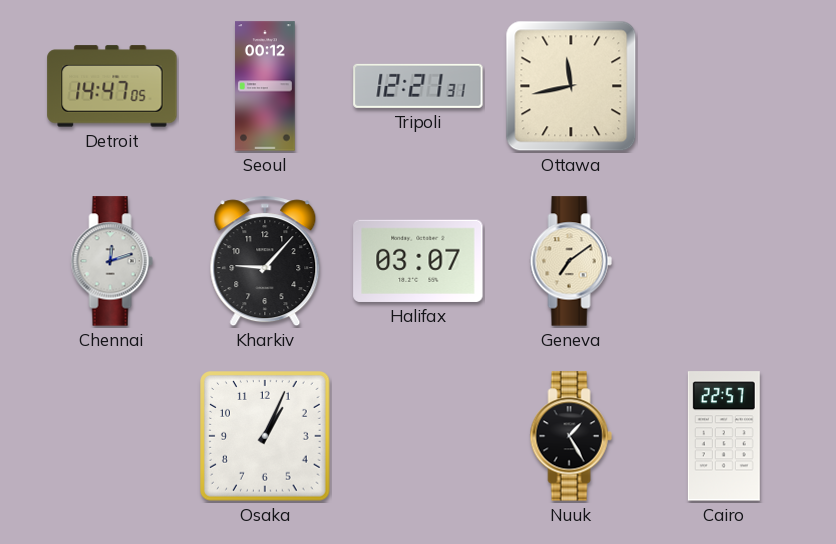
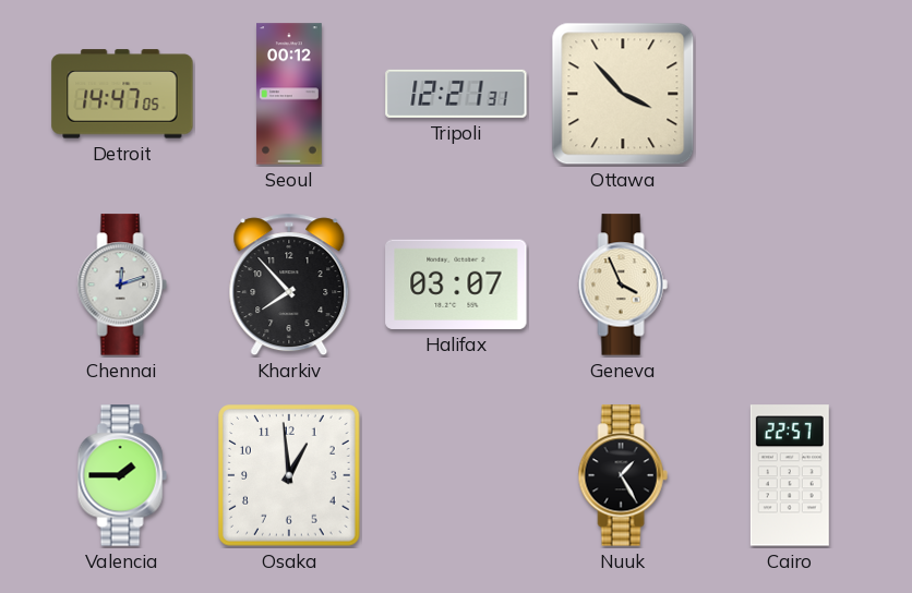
Ottawa: 11:43 -> 3:53 (623, 94)
Kharkiv: 9:07 -> 7:53 (289, 285)
Geneva: 7:09 -> 3:56 (623, 285)
Valencia: none -> 1:45 (122, 475)
Osaka: 1:04 -> 12:59 (290, 476)
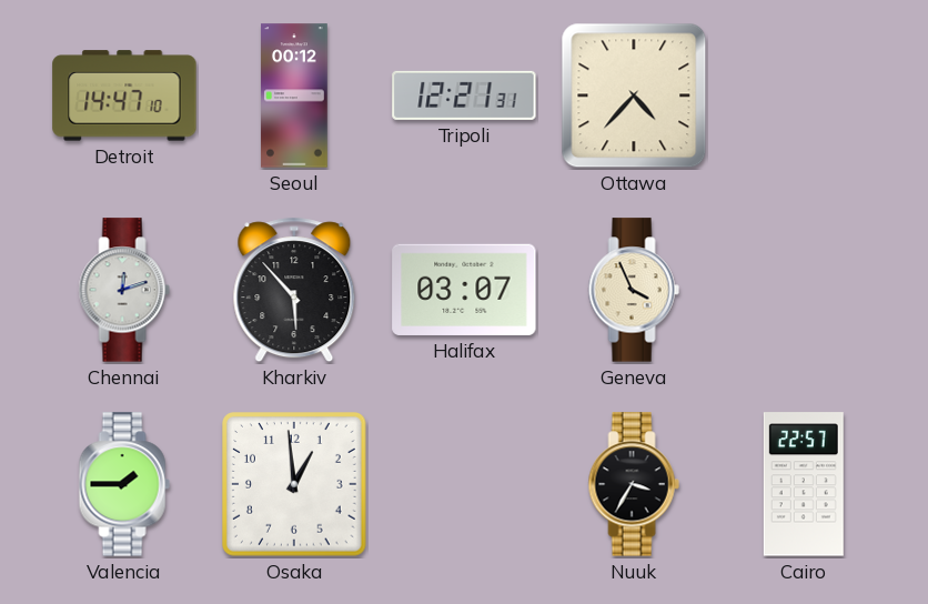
Detroit: 14:47:05 -> 14:47:10 (124, 95)
Ottawa: 3:53 -> 4:37 (634, 95)
Kharkiv: 7:53 -> 5:53 (294, 290)
Nuuk: 1:25 -> 3:35 (634, 484)
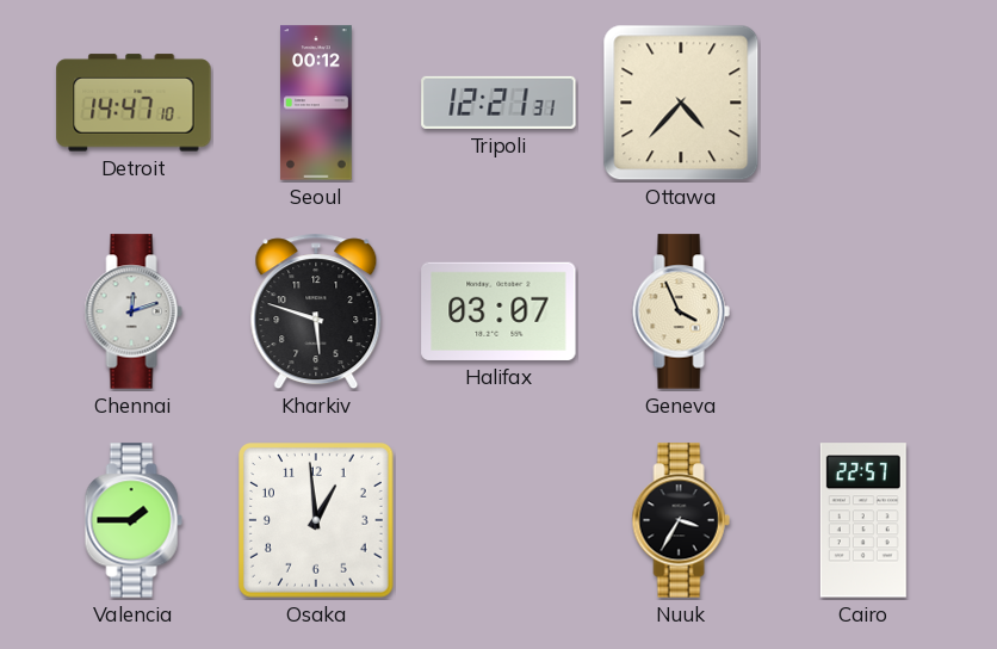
Kharkiv: 5:53 -> 5:48 (316, 311)
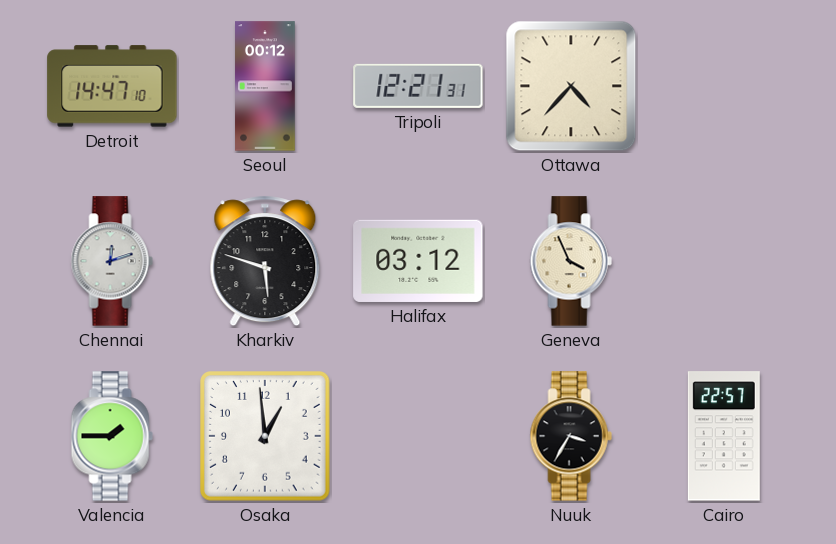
Halifax: 03:07 -> 03:12 (418, 261)
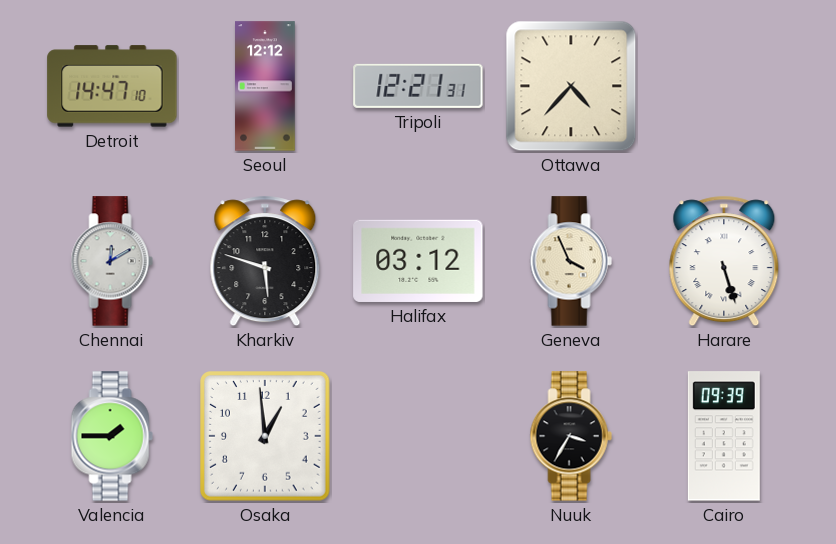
Seoul: 00:12 -> 12:12 (265, 86)
Chennai: 12:12 -> 12:10 (112, 261)
Harare: none -> 5:27 (724, 261)
Cairo: 22:57 -> 09:39 (724, 436)
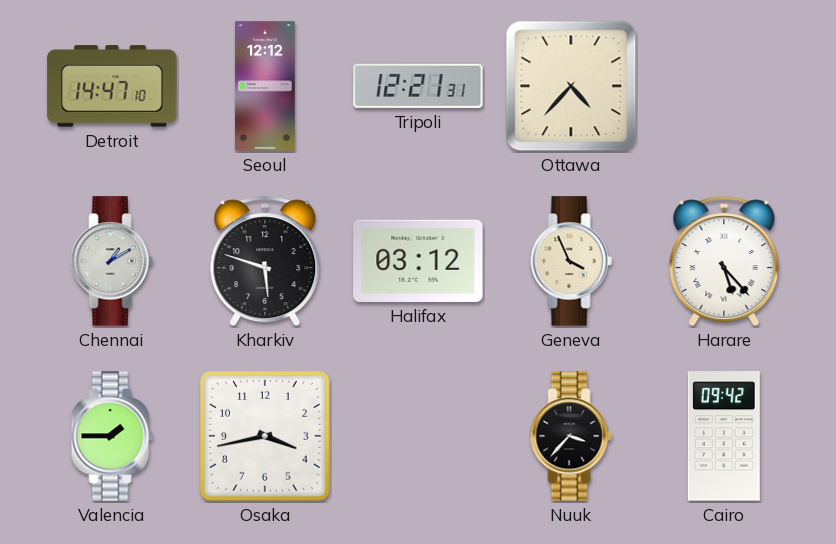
Chennai: 12:10 -> 1:10 (112, 261)
Harare: 5:27 -> 5:23 (724, 261)
Osaka: 12:59 -> 3:43 (266, 437)
Nuuk: 3:35 -> 3:37 (571, 436)
Cairo: 09:39 -> 09:42 (724, 436)
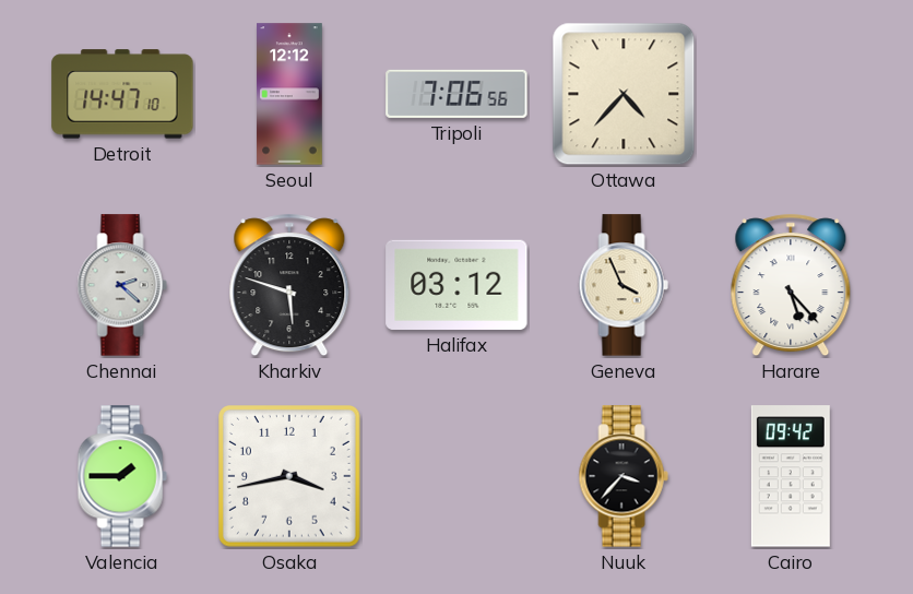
Tripoli: 12:21 -> 7:06 (456, 94)
Chennai: 1:10 -> 2:22 (122, 285)
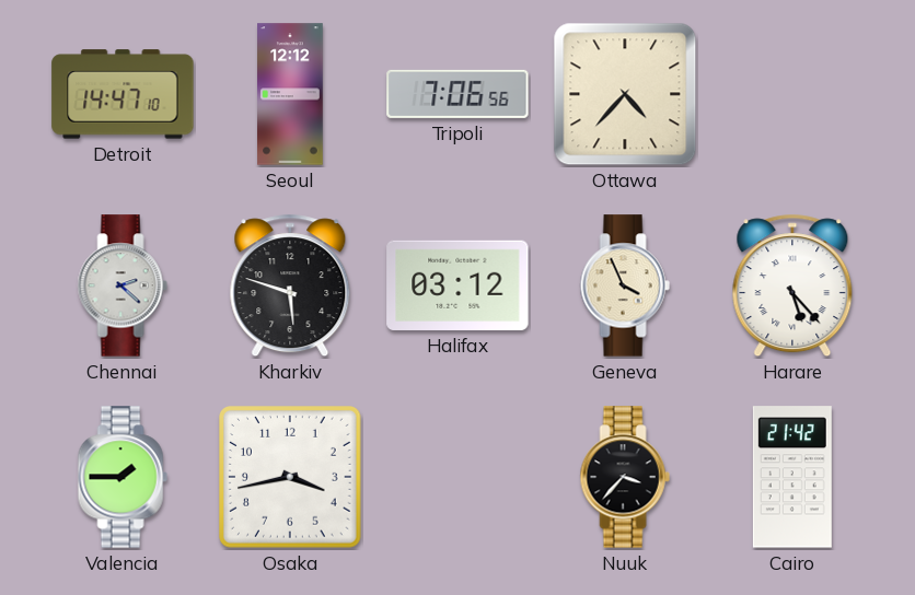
Cairo: 09:42 -> 21:42 (792, 477)
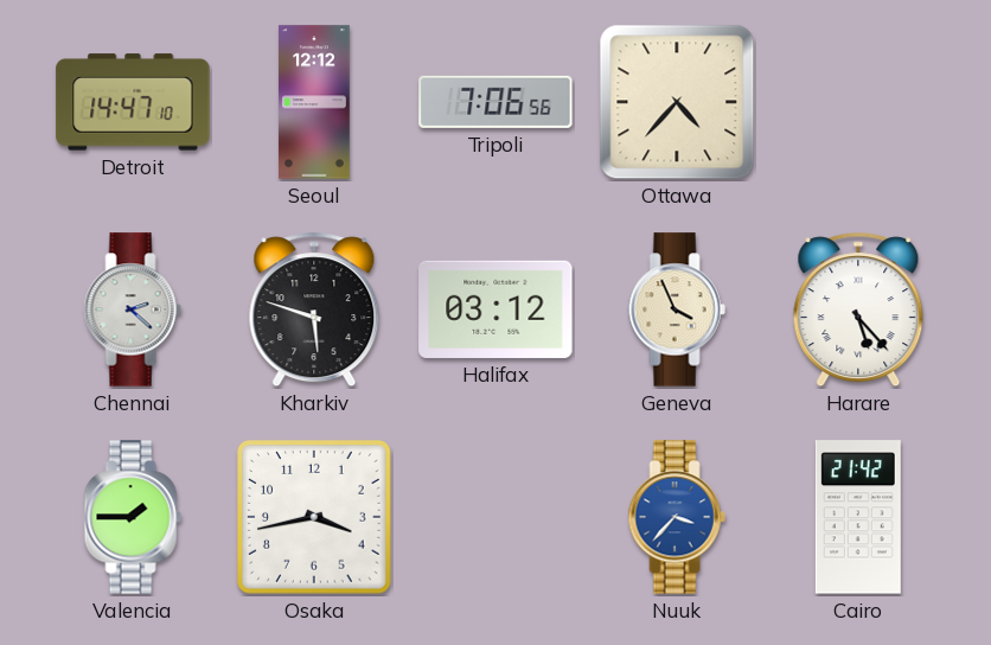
Nuuk dial: black -> blue (677, 517)
